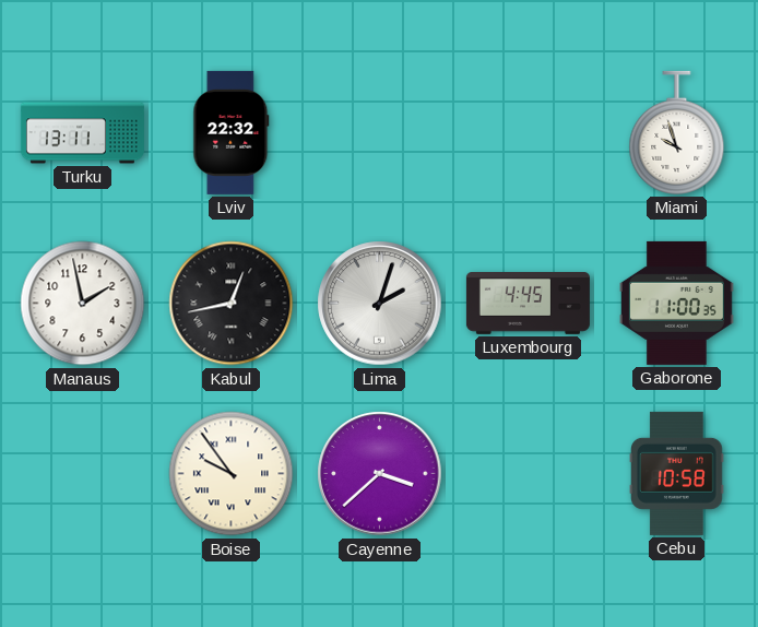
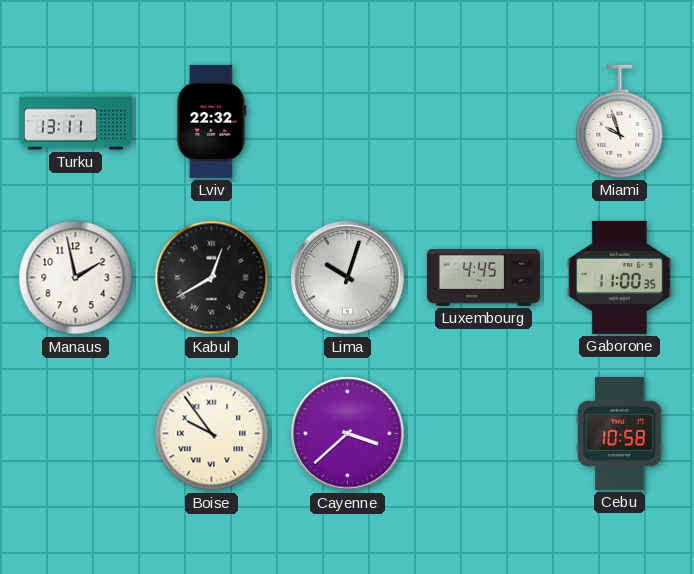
Kabul: 12:43 -> 12:40 (212, 278)
Lima: 2:03 -> 10:03 (348, 278)
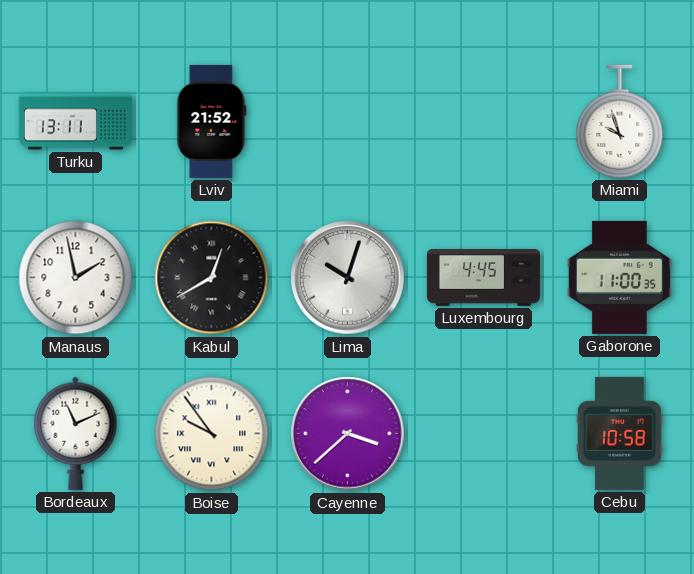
Lviv: 22:32 -> 21:52 (212, 121)
Bordeaux: none -> 11:11 (76, 433)
